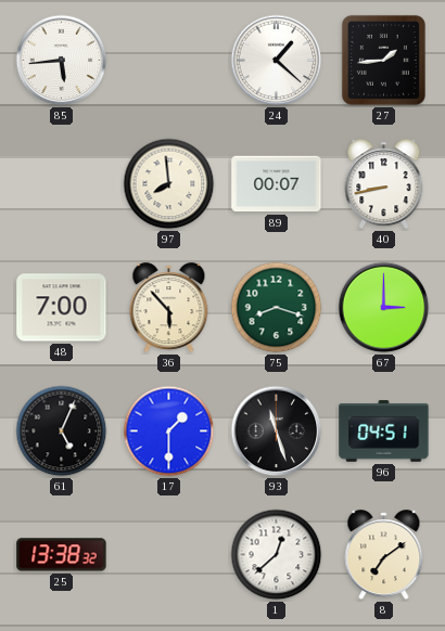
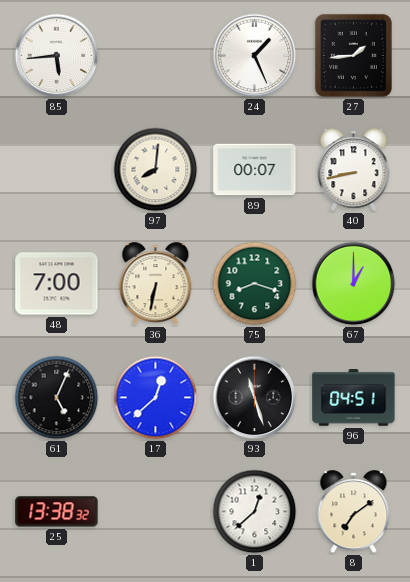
24: 1:22 -> 1:26 (255, 56)
97: 7:59 -> 8:01 (156, 170)
36: 5:53 -> 6:32 (156, 284)
67: 3:00 -> 1:00 (354, 284)
17: 1:30 -> 12:38 (156, 398)
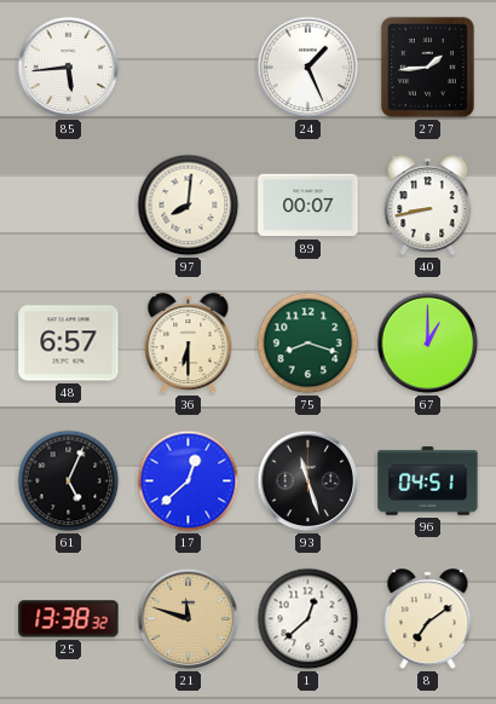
48: 7:00 -> 6:57 (69, 344)
36: 6:32 -> 6:30 (189, 344)
21: none -> 11:48 (189, 619)
